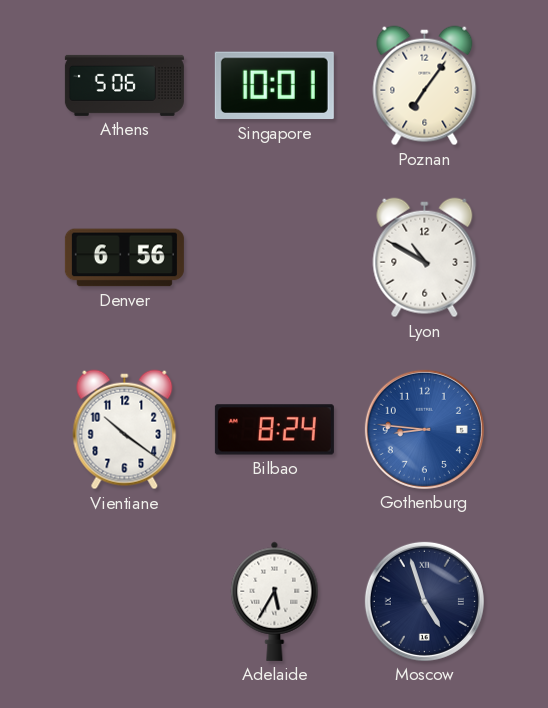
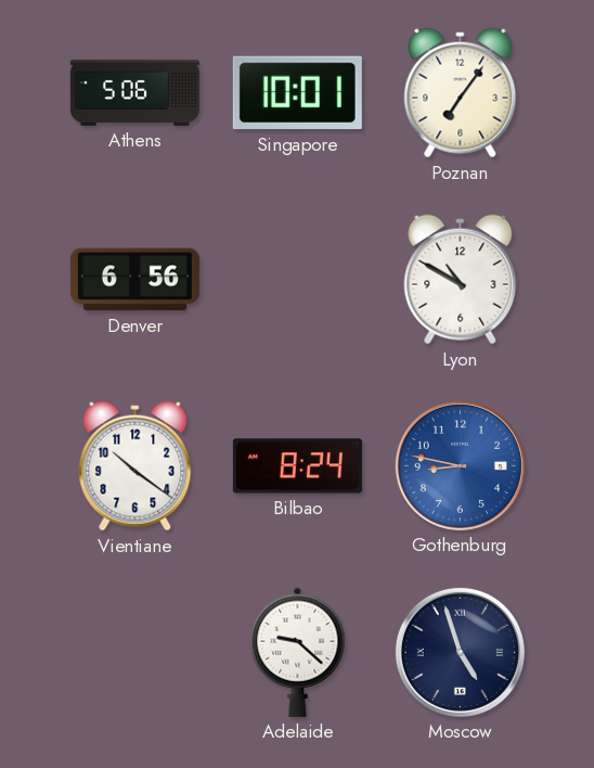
Gothenburg: 8:46 -> 8:47 (460, 465)
Adelaide: 5:35 -> 9:22 (298, 652)
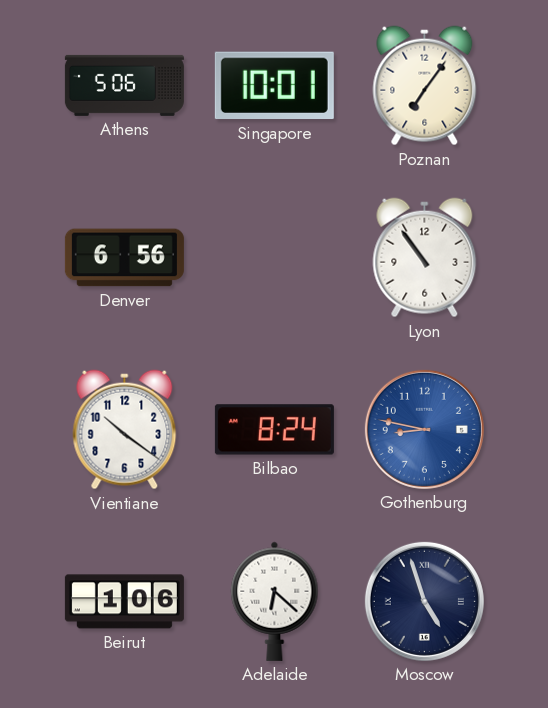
Lyon: 10:50 -> 10:54 (425, 258)
Beirut: none -> 1:06 (124, 602)
Adelaide: 9:22 -> 6:22 (275, 601)
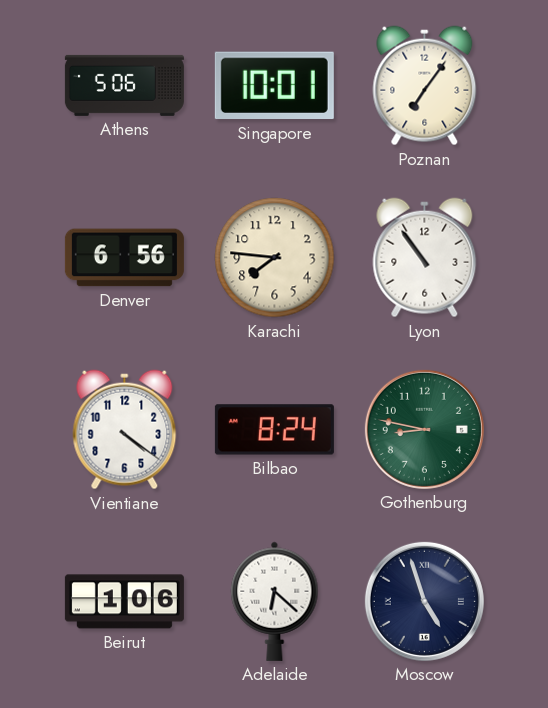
Karachi: none -> 7:46 (275, 258)
Vientiane: 10:21 -> 4:21 (125, 430)
Gothenburg dial: blue -> green (424, 429)
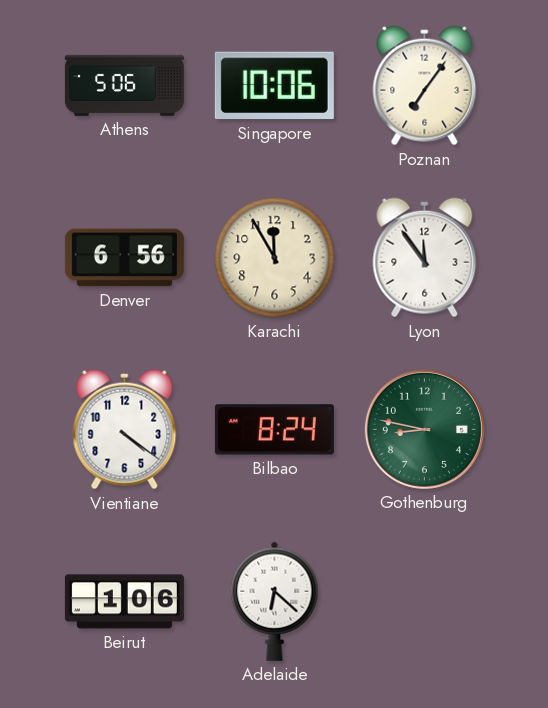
Singapore: 10:01 -> 10:06 (274, 86)
Karachi: 7:46 -> 11:55 (275, 258)
Lyon: 10:54 -> 11:54 (425, 258)
Moscow: 4:57 -> none (424, 601)
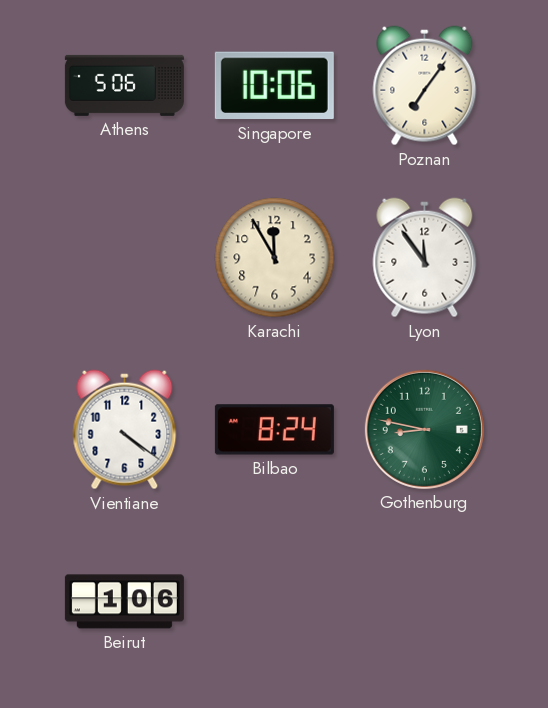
Denver: 6:56 -> none (124, 258)
Adelaide: 6:22 -> none (275, 601)
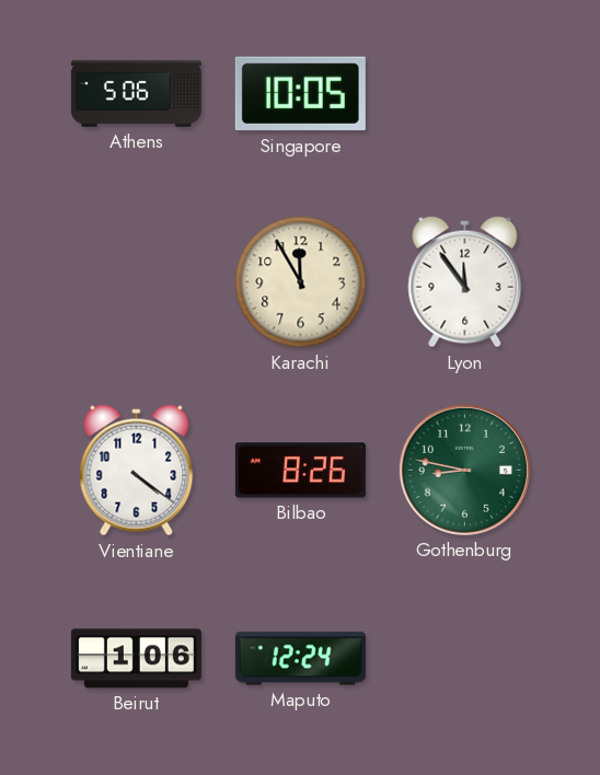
Singapore: 10:06 -> 10:05 (300, 94)
Poznan: 7:06 -> none (425, 86)
Bilbao: 8:24 -> 8:26 (300, 471)
Maputo: none -> 12:24 (300, 659)
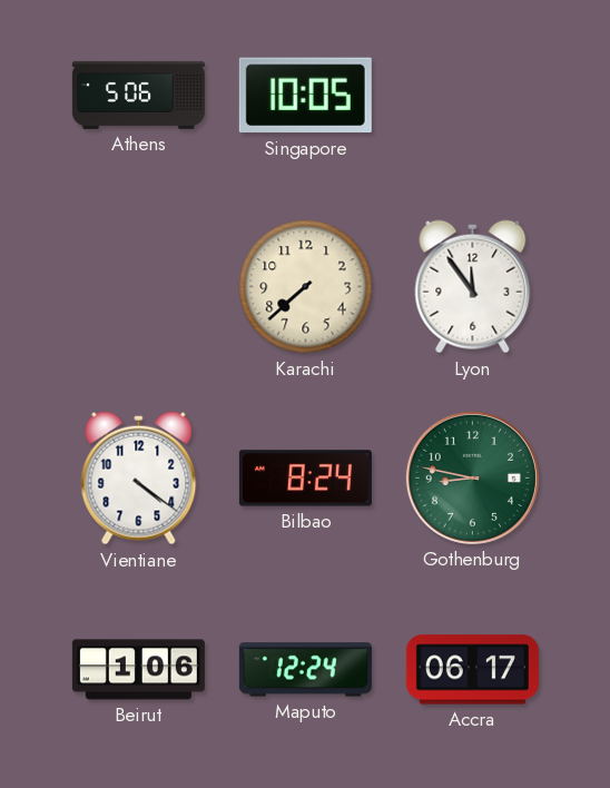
Karachi: 11:55 -> 7:38 (306, 287)
Bilbao: 8:26 -> 8:24 (305, 479)
Accra: none -> 06:17 (472, 670)
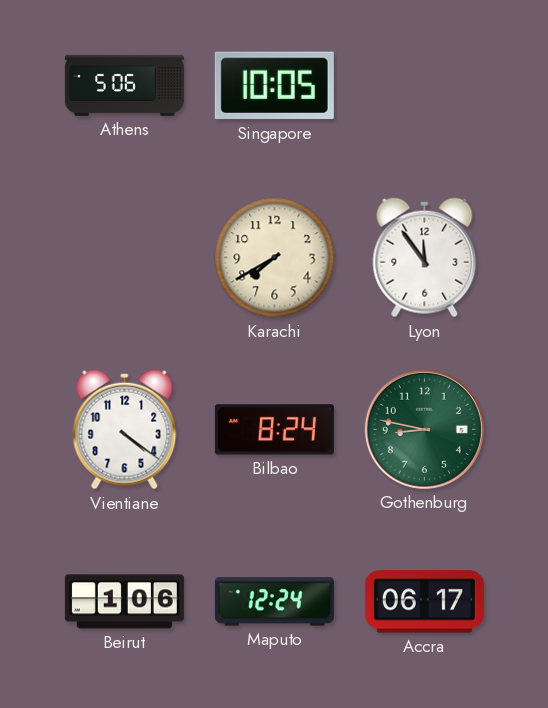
Karachi: 7:38 -> 7:40 (275, 258)
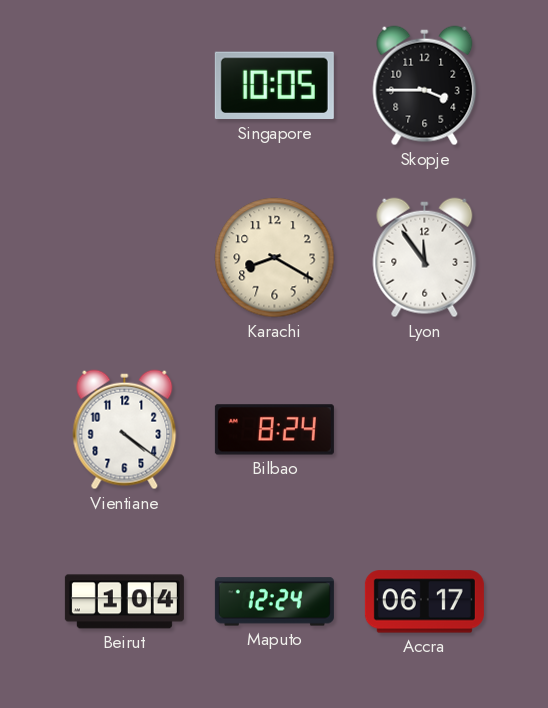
Athens: 5:06 -> none (124, 85)
Skopje: none -> 3:45 (425, 86)
Karachi: 7:40 -> 8:20 (275, 258)
Gothenburg: 8:47 -> none (424, 429)
Beirut: 1:06 -> 1:04 (124, 602)
